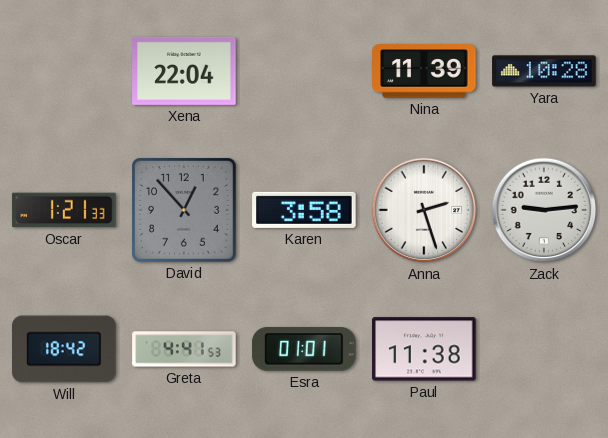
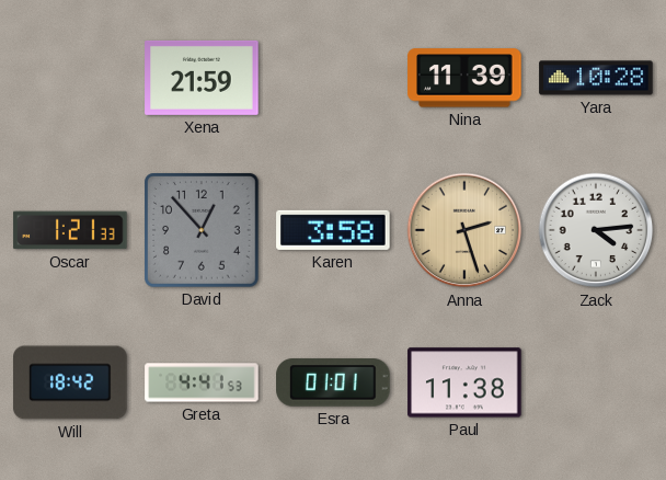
Xena: 22:04 -> 21:59 (202, 78)
Anna dial: white -> champagne (464, 230)
Zack: 9:14 -> 4:14 (596, 230)
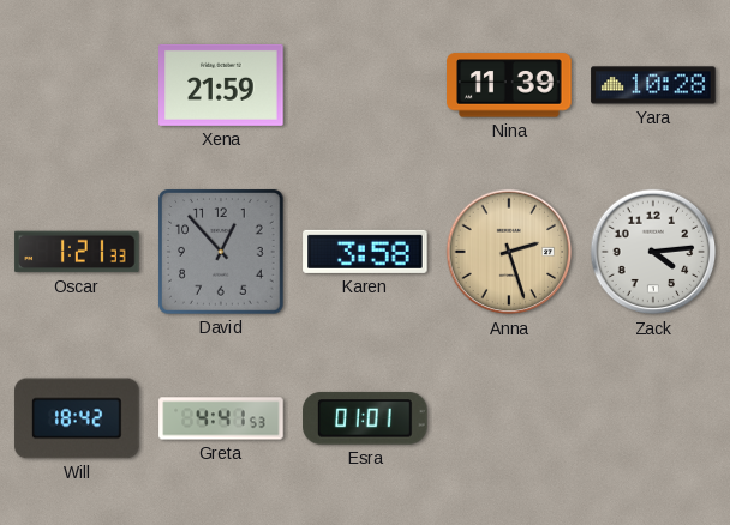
Paul: 11:38 -> none (464, 382)
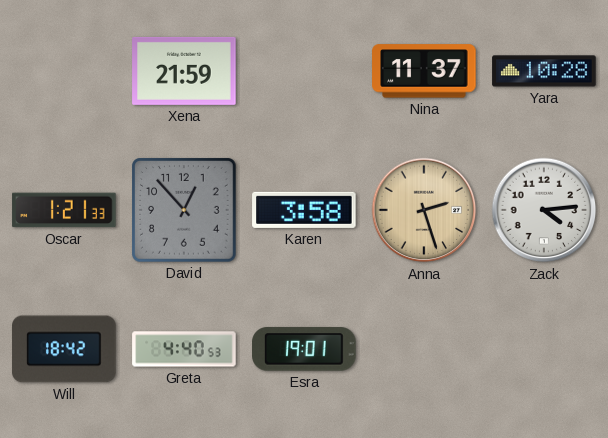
Nina: 11:39 -> 11:37 (424, 71)
Greta: 4:41 -> 4:40 (184, 349)
Esra: 01:01 -> 19:01 (304, 349)
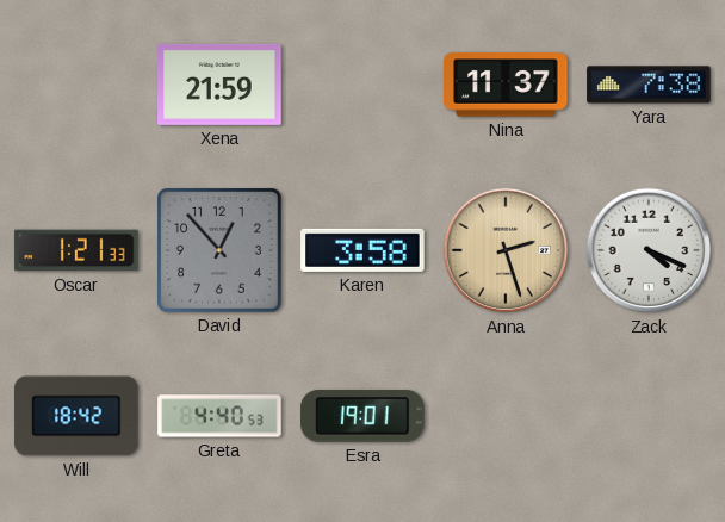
Yara: 10:28 -> 7:38 (649, 85)
Zack: 4:14 -> 4:19 (649, 250)
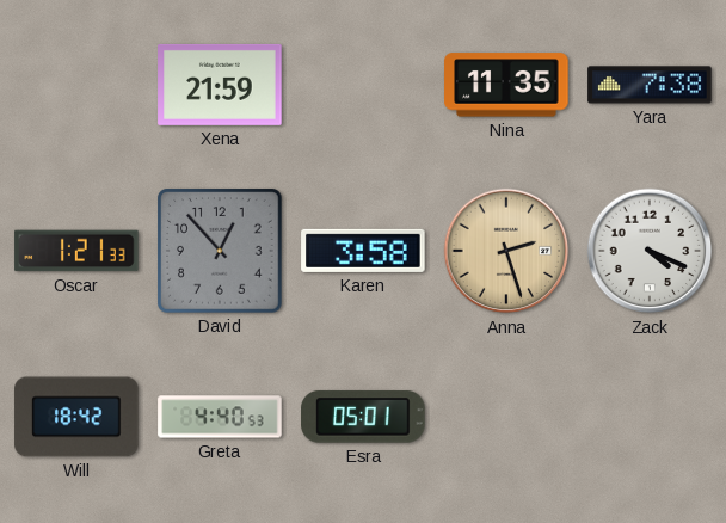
Nina: 11:37 -> 11:35 (506, 85)
Esra: 19:01 -> 05:01 (363, 417)
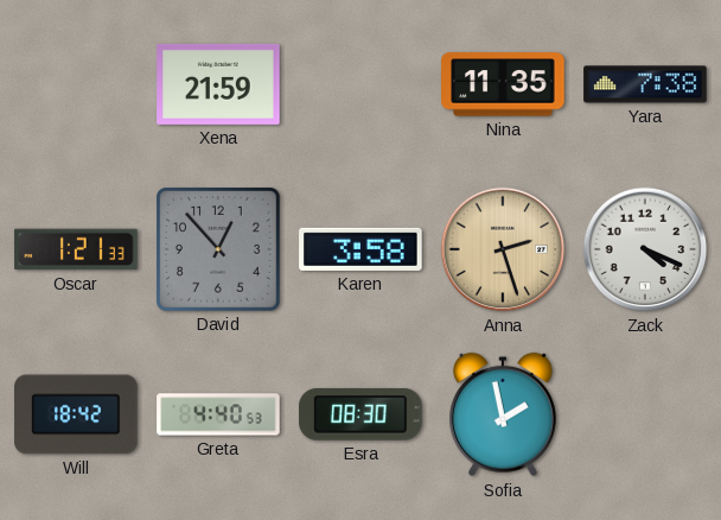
Esra: 05:01 -> 08:30 (360, 414)
Sofia: none -> 1:58 (503, 414)
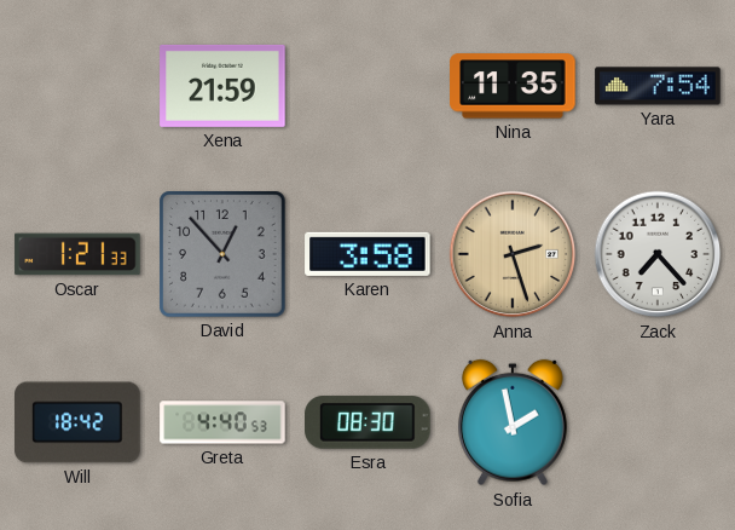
Yara: 7:38 -> 7:54 (658, 86)
Zack: 4:19 -> 7:23 (658, 254)
